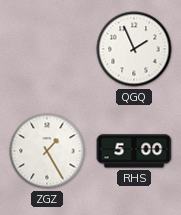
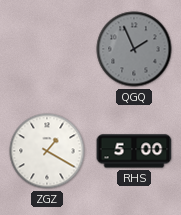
QGQ dial: white -> grey (134, 49)
ZGZ: 1:25 -> 1:20 (47, 151)
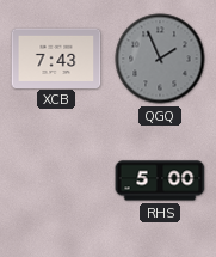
XCB: none -> 7:43 (56, 57)
ZGZ: 1:20 -> none (47, 151)
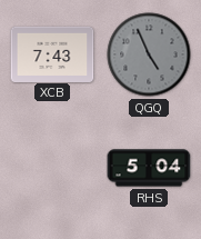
QGQ: 1:56 -> 4:56 (149, 54)
RHS: 5:00 -> 5:04 (149, 168)
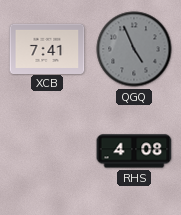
XCB: 7:43 -> 7:41 (47, 48)
RHS: 5:04 -> 4:08 (134, 151)
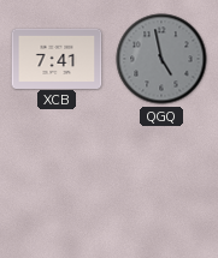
QGQ: 4:56 -> 4:58 (161, 59)
RHS: 4:08 -> none (134, 151)
